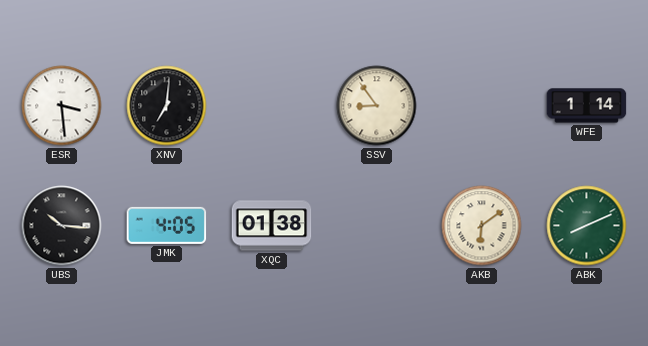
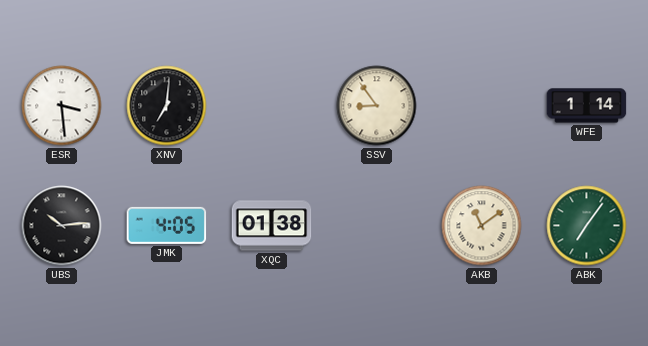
UBS: 10:16 -> 10:14 (62, 226)
AKB: 6:09 -> 11:09 (482, 226)
ABK: 8:11 -> 7:06 (587, 226)
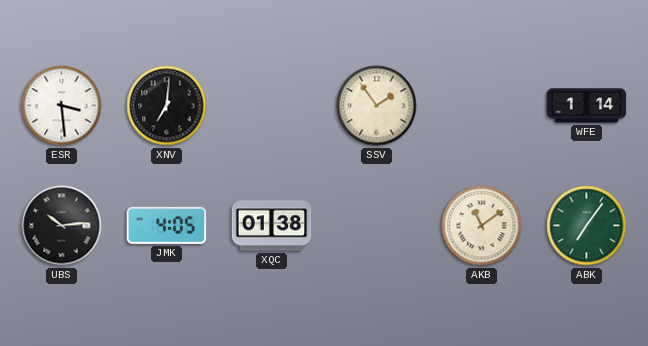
SSV: 8:54 -> 1:54 (377, 106)
